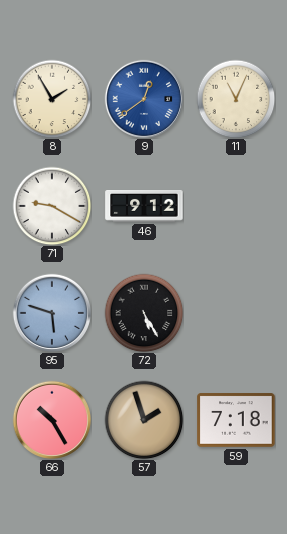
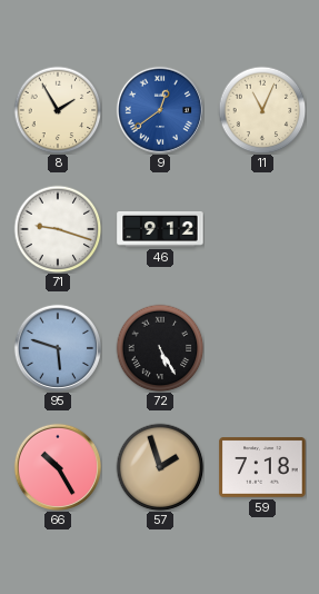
71: 9:20 -> 9:18 (58, 229)
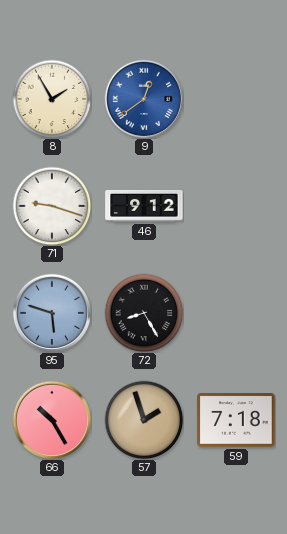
11: 11:04 -> none (262, 110)
72: 5:25 -> 8:25 (144, 313)
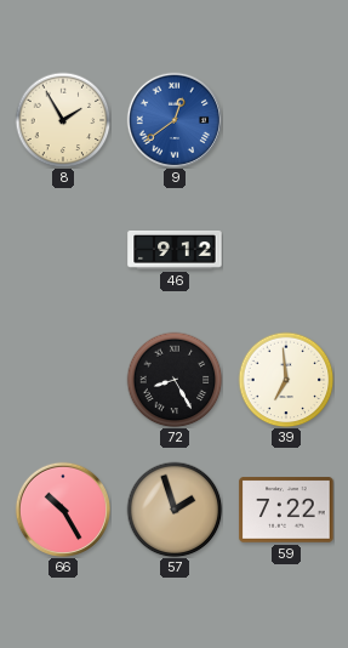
71: 9:18 -> none (52, 206)
95: 5:48 -> none (52, 312)
39: none -> 6:59 (286, 380)
59: 7:18 -> 7:22 (286, 510)
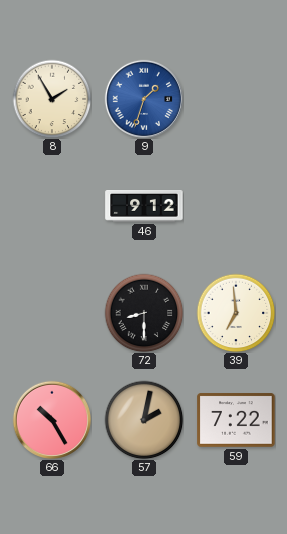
9: 12:39 -> 1:33 (144, 98)
72: 8:25 -> 8:30 (144, 313)
57: 1:57 -> 2:02 (144, 420)
